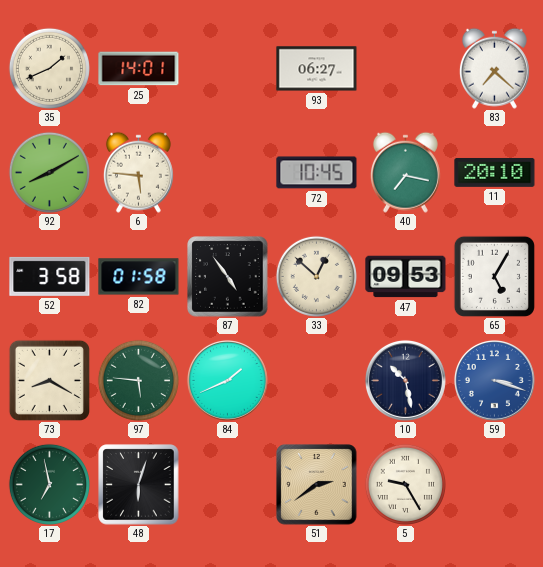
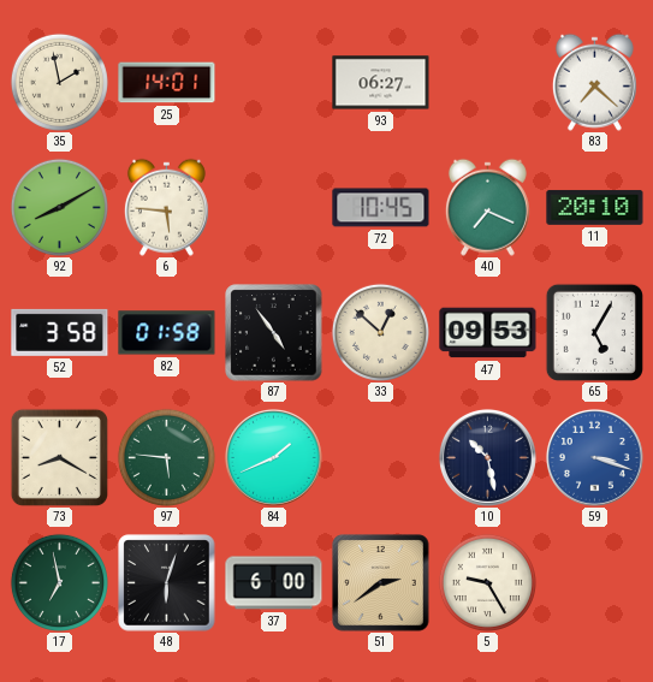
35: 1:41 -> 1:58 (59, 82)
40: 7:17 -> 7:19 (487, 207)
37: none -> 6:00 (274, 583)
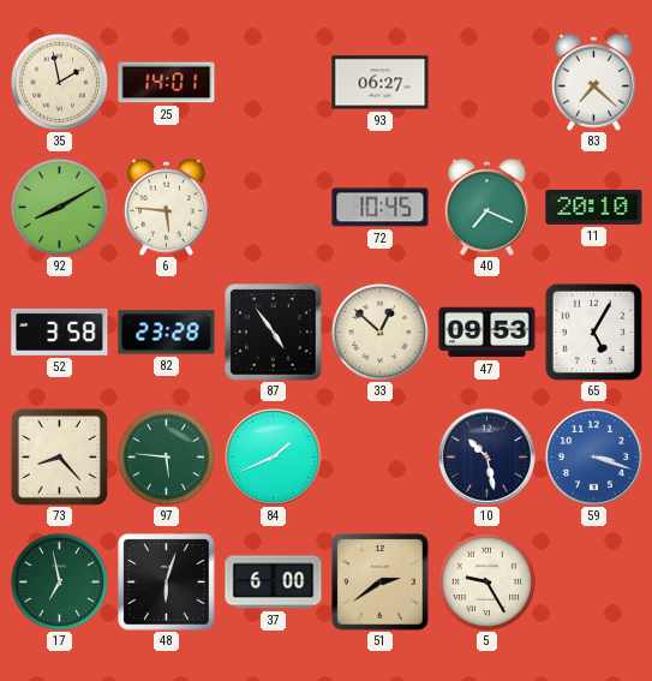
82: 01:58 -> 23:28 (167, 333)
73: 8:20 -> 8:23 (59, 456)
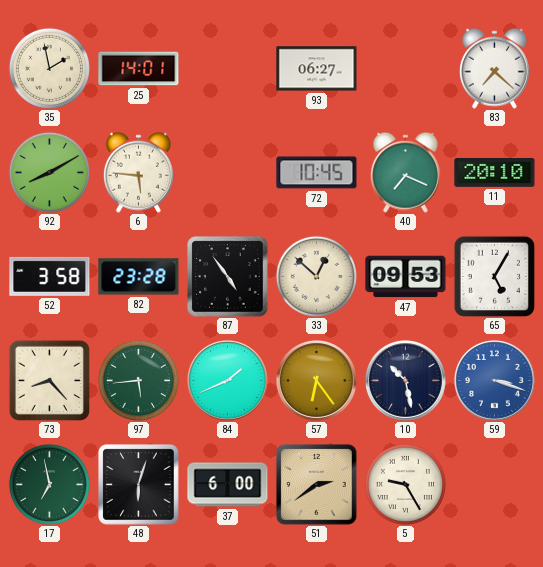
97: 5:46 -> 5:44 (138, 380)
57: none -> 6:24 (316, 380)
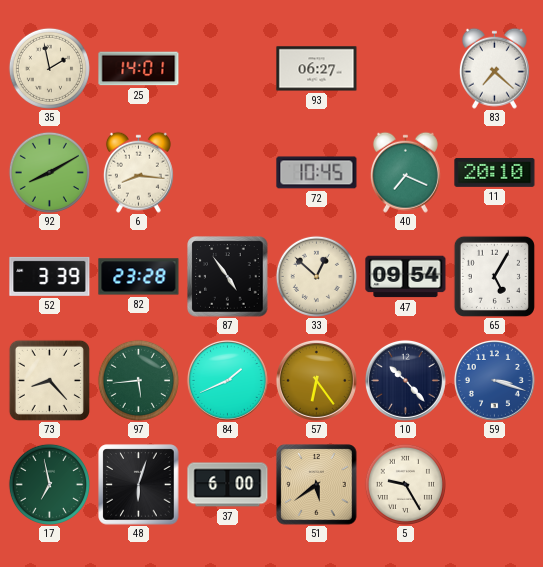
6: 5:46 -> 8:16 (138, 172)
52: 3:58 -> 3:39 (50, 276)
47: 09:53 -> 09:54 (406, 277)
10: 10:28 -> 10:23 (405, 380)
51: 2:39 -> 5:39 (317, 485)
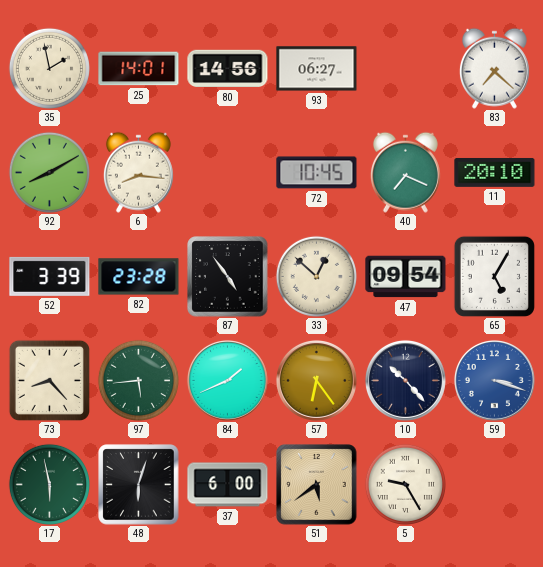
80: none -> 14:56 (228, 69)
17: 6:58 -> 5:58 (49, 484)
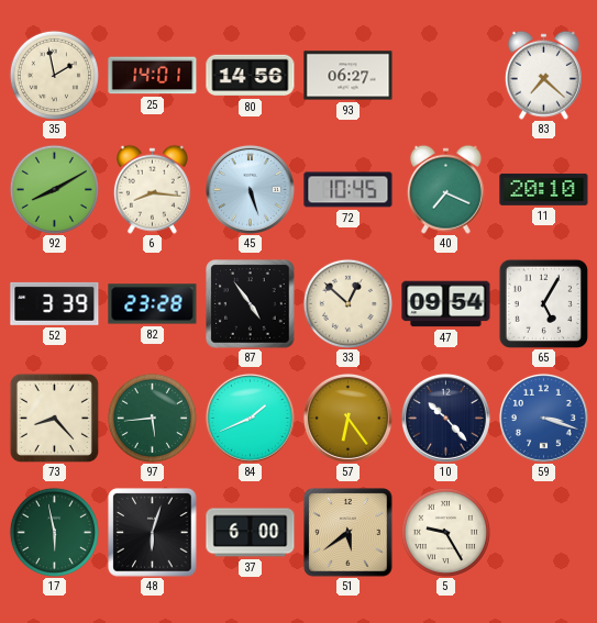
45: none -> 5:27 (250, 189)
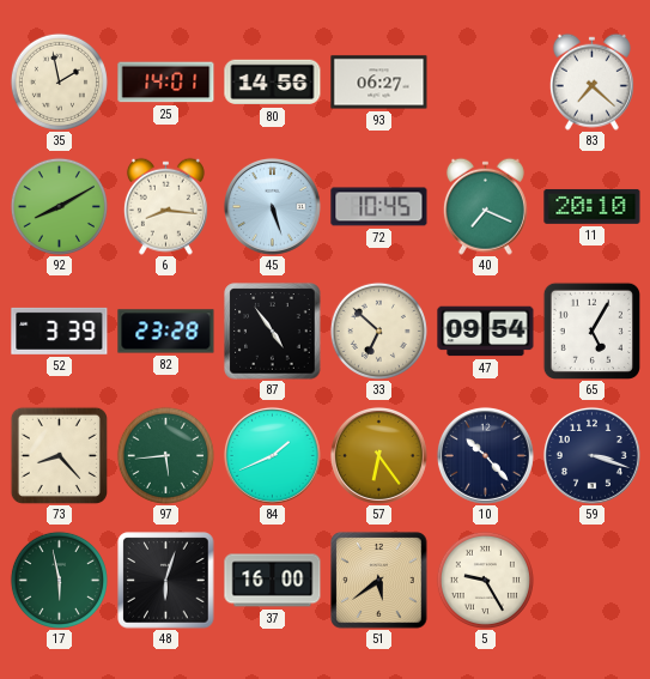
33: 12:52 -> 6:52 (378, 331)
59 dial: blue -> navy (591, 455)
37: 6:00 -> 16:00 (273, 581)
